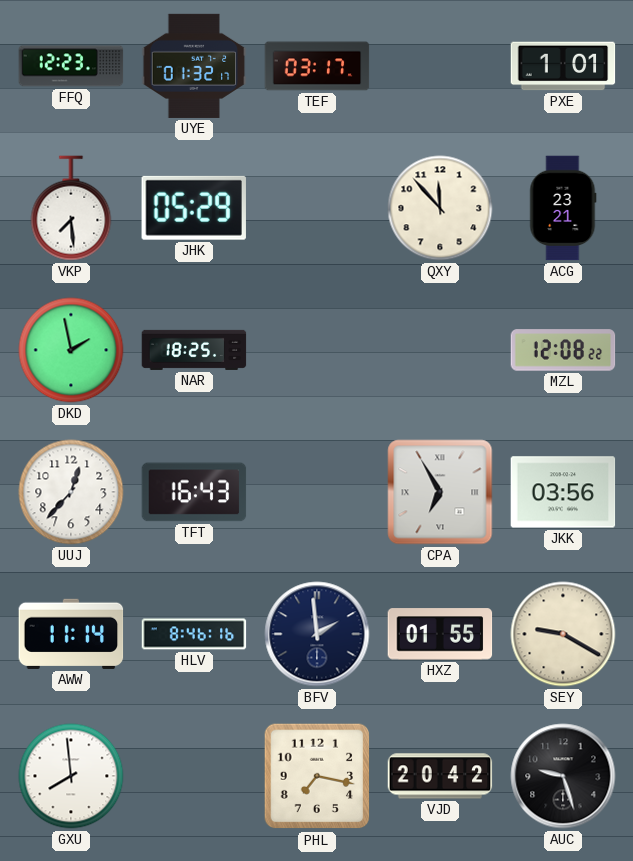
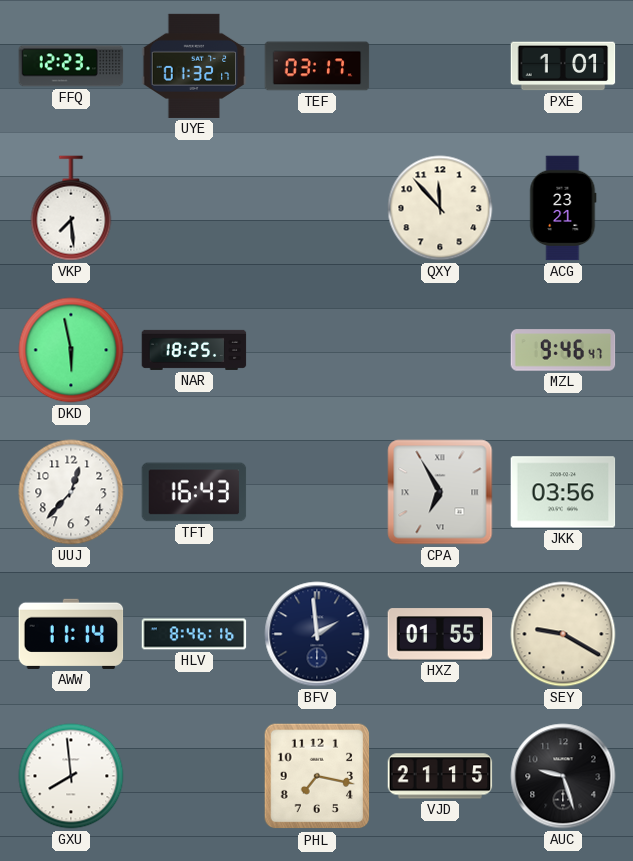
JHK: 05:29 -> none (194, 208)
DKD: 1:58 -> 5:58 (71, 350)
MZL: 12:08 -> 9:46 (563, 350)
VJD: 20:42 -> 21:15 (440, 776)
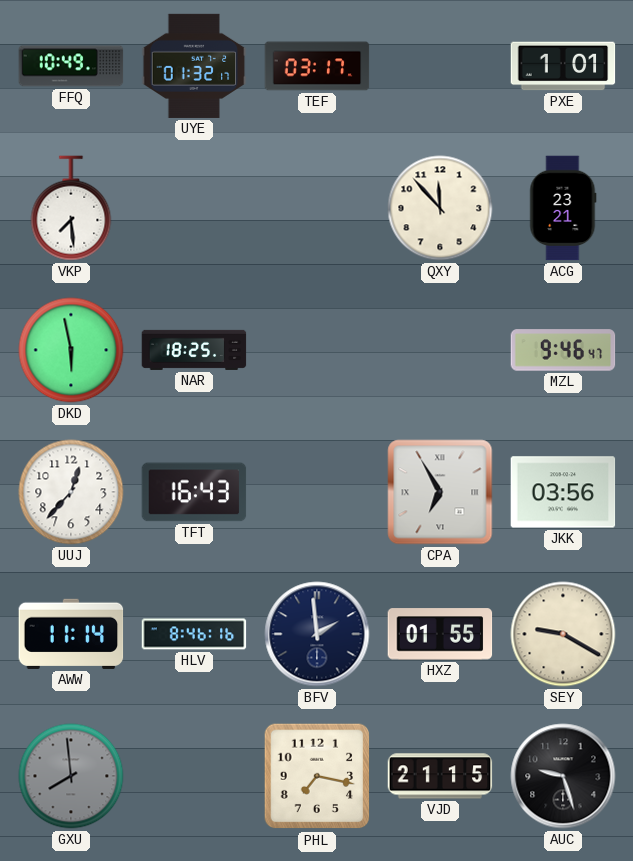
FFQ: 12:23 -> 10:49 (71, 66)
GXU dial: white -> grey (71, 776)
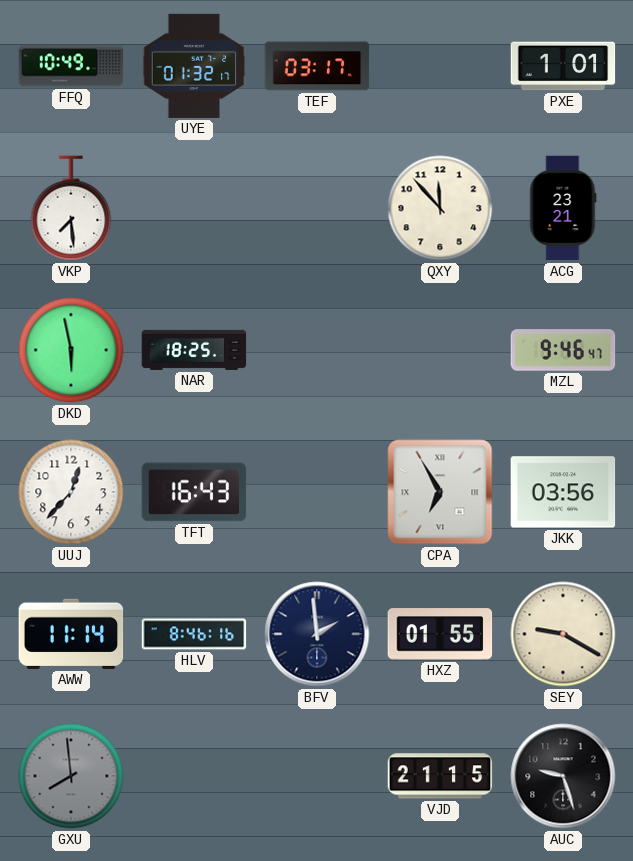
PHL: 7:17 -> none (317, 776)
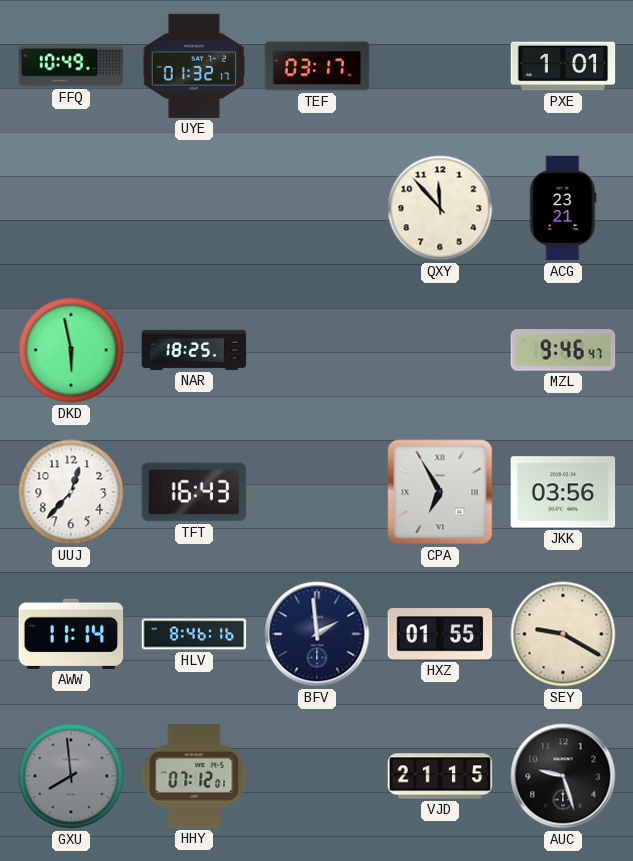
VKP: 7:29 -> none (71, 208)
HHY: none -> 07:12 (194, 776)
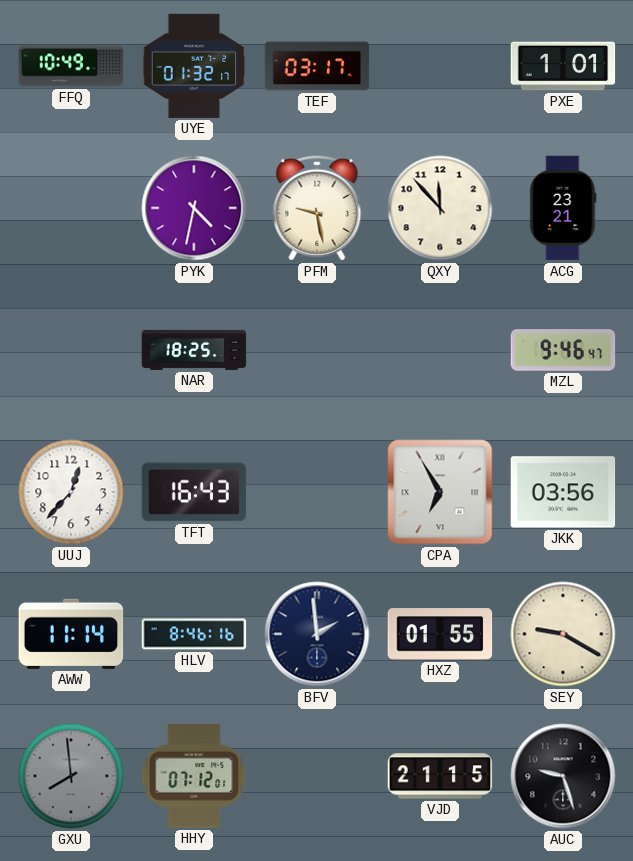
PYK: none -> 4:32 (194, 208)
PFM: none -> 9:28 (317, 208)
DKD: 5:58 -> none (71, 350)
